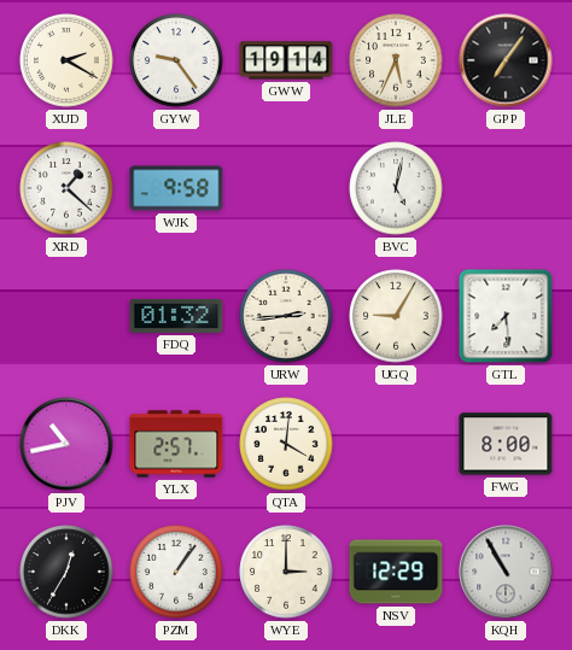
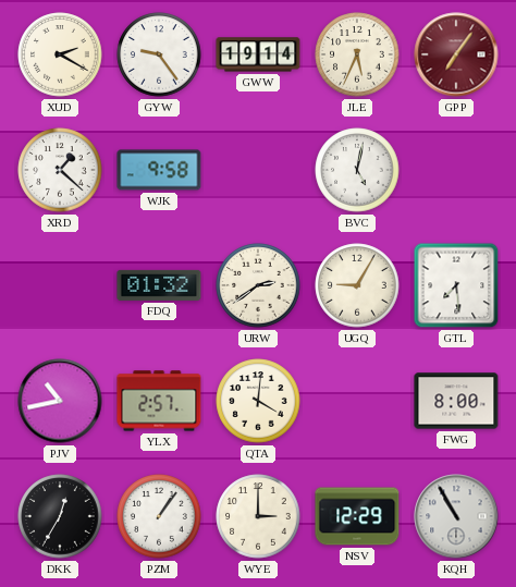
GPP dial: black -> burgundy (456, 54)
URW: 2:44 -> 2:39 (258, 285)
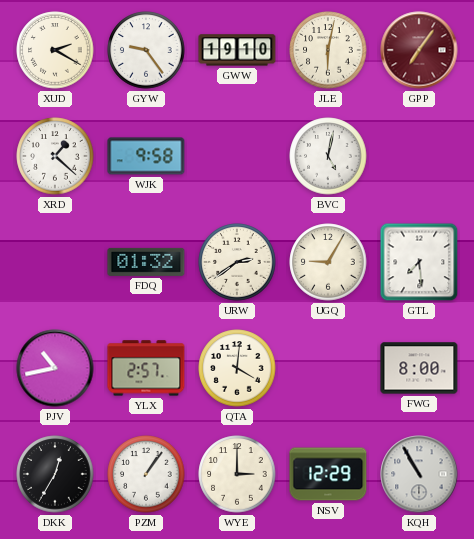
GWW: 19:14 -> 19:10 (237, 50)
JLE: 5:34 -> 6:02 (328, 50)
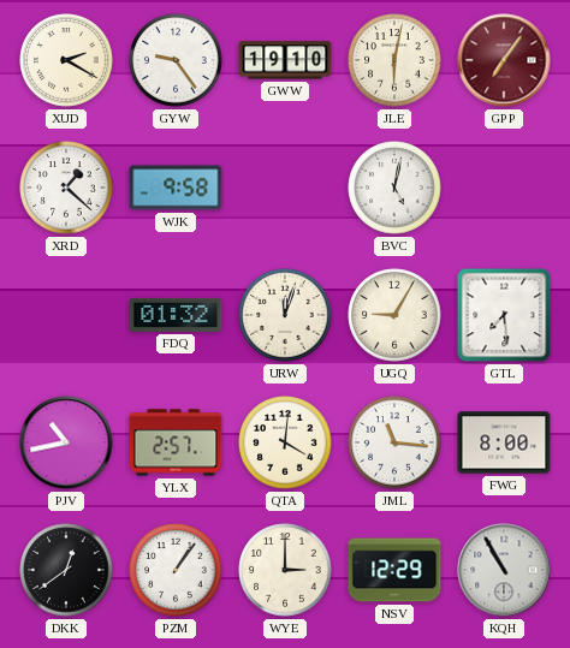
URW: 2:39 -> 12:03 (285, 315)
JML: none -> 11:16 (394, 442)
DKK: 12:35 -> 12:39 (66, 570)
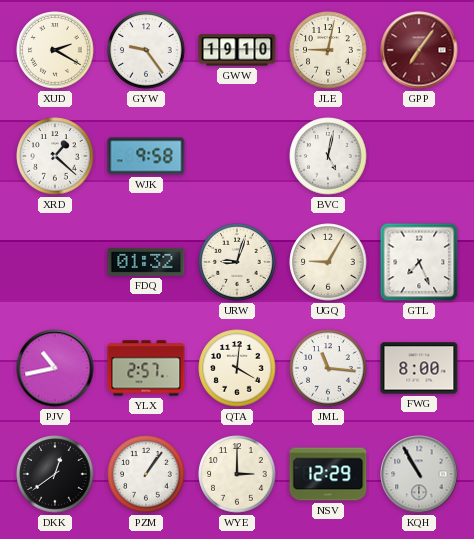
JLE: 6:02 -> 9:02 (328, 50)
URW: 12:03 -> 9:03 (237, 262)
GTL: 7:29 -> 7:26 (419, 262)
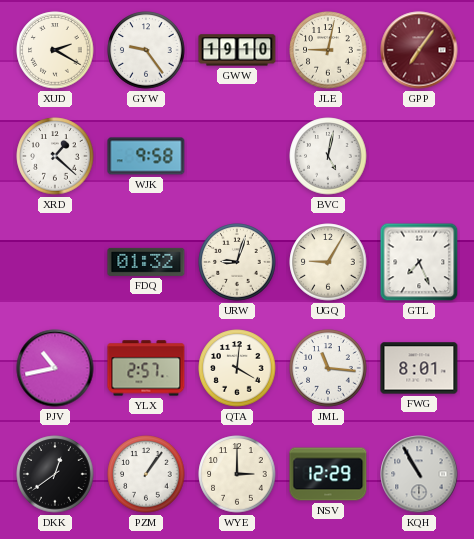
FWG: 8:00 -> 8:01 (419, 368)
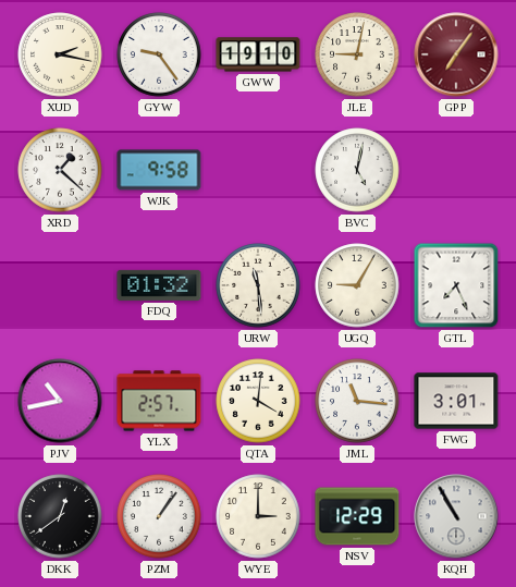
XUD: 2:20 -> 2:17 (60, 54)
URW: 9:03 -> 11:29 (258, 285)
FWG: 8:01 -> 3:01 (456, 401)
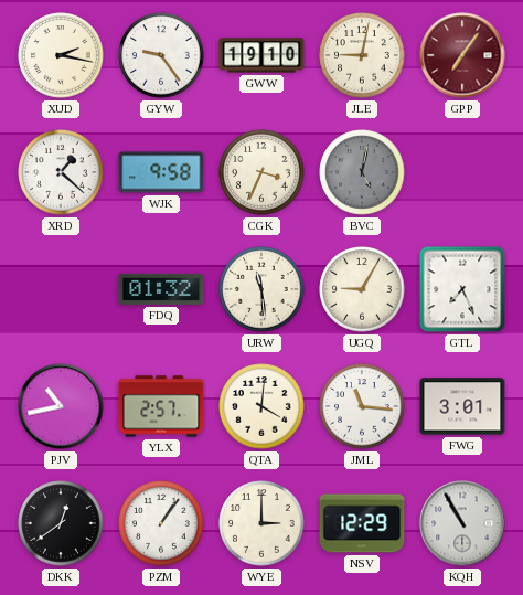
CGK: none -> 3:34 (261, 172)
BVC dial: white -> grey (362, 172)
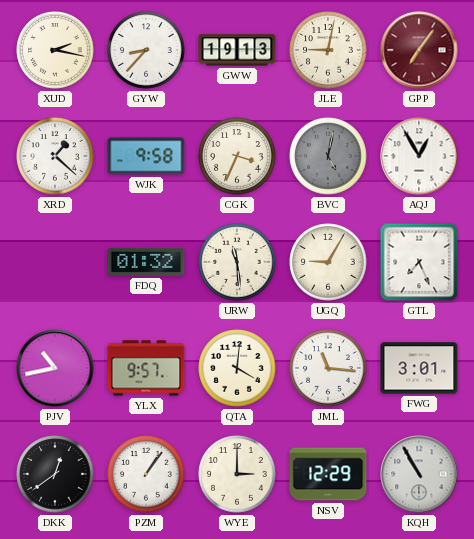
GYW: 9:24 -> 8:37 (146, 50)
GWW: 19:10 -> 19:13 (237, 50)
AQJ: none -> 12:55 (419, 156)
YLX: 2:57 -> 9:57 (146, 368)
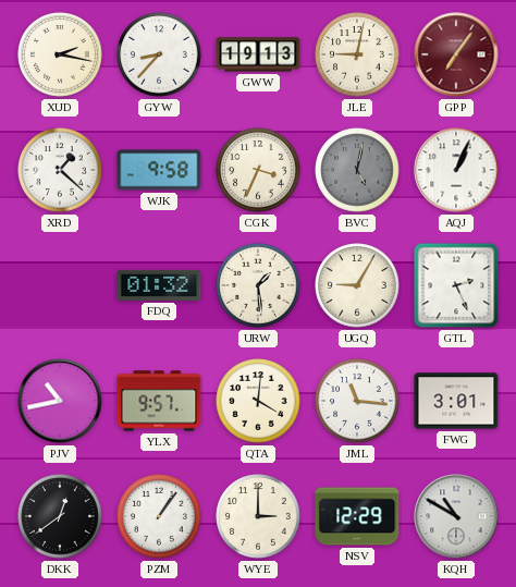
AQJ: 12:55 -> 1:04 (456, 170)
URW: 11:29 -> 1:29 (258, 285)
GTL: 7:26 -> 2:26 (456, 285)
KQH: 10:55 -> 10:50 (456, 516)
